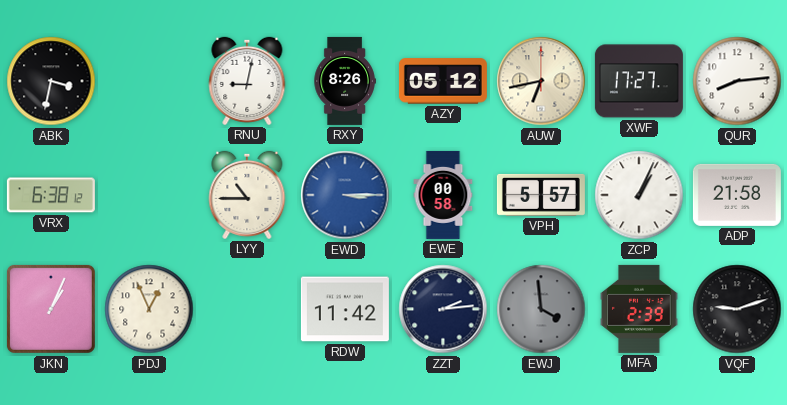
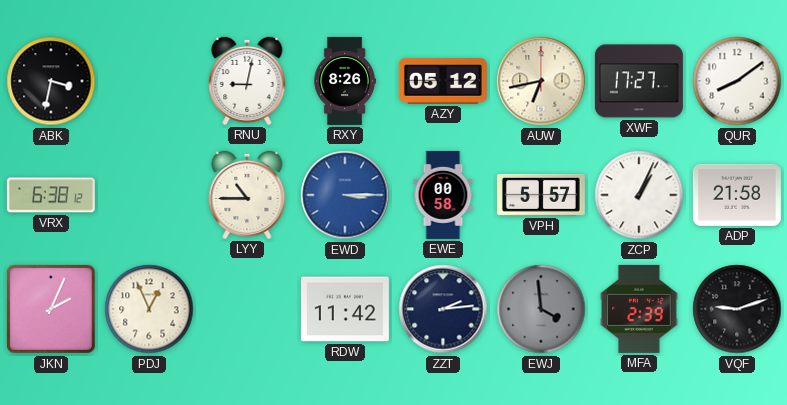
QUR: 8:14 -> 8:09 (737, 81)
JKN: 1:04 -> 2:04 (51, 309)
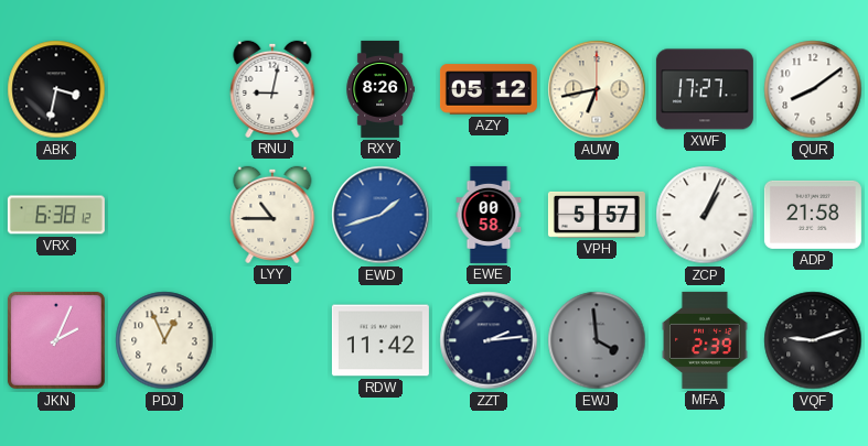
EWD: 3:15 -> 1:42 (381, 215)
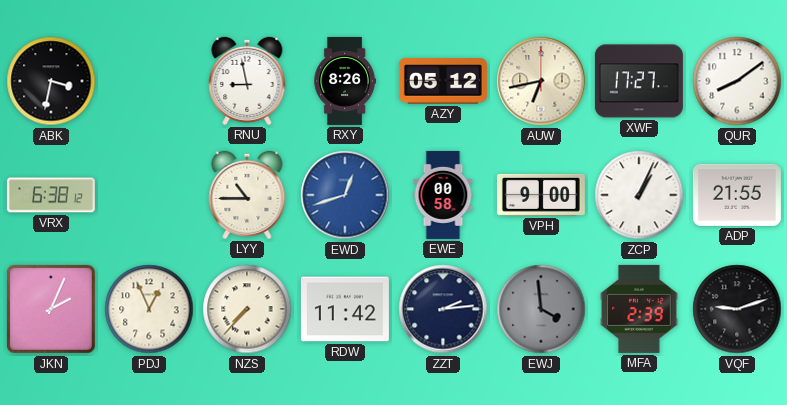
RNU: 9:02 -> 8:58 (247, 81)
EWD: 1:42 -> 12:42 (345, 195)
VPH: 5:57 -> 9:00 (541, 195)
ADP: 21:58 -> 21:55 (737, 195)
NZS: none -> 7:37 (247, 309)
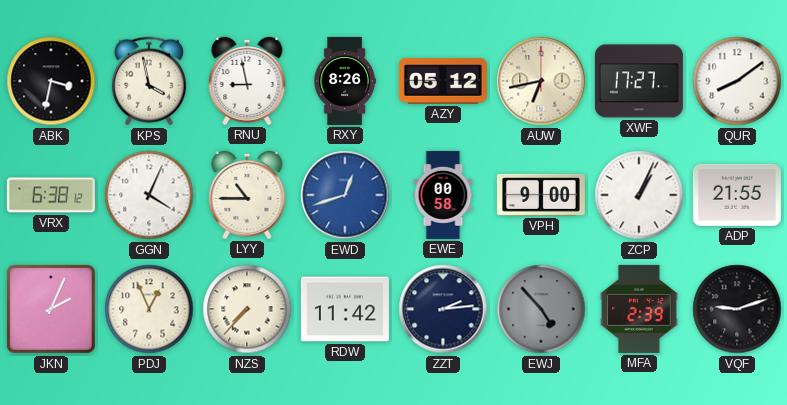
KPS: none -> 3:58 (149, 81)
GGN: none -> 4:04 (149, 195)
EWJ: 3:59 -> 4:53 (541, 309)
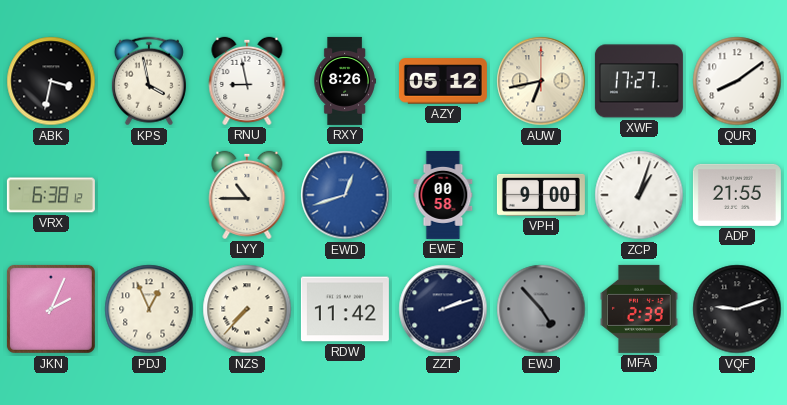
GGN: 4:04 -> none (149, 195)
ZCP: 1:04 -> 1:03 (639, 195)
ZZT: 2:14 -> 2:12 (443, 309)
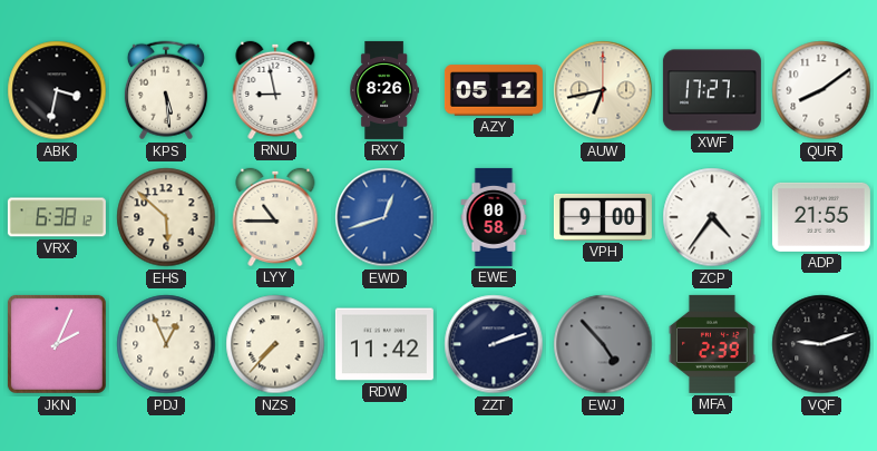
KPS: 3:58 -> 5:29 (166, 90)
EHS: none -> 5:52 (166, 217)
ZCP: 1:03 -> 4:36 (712, 217)
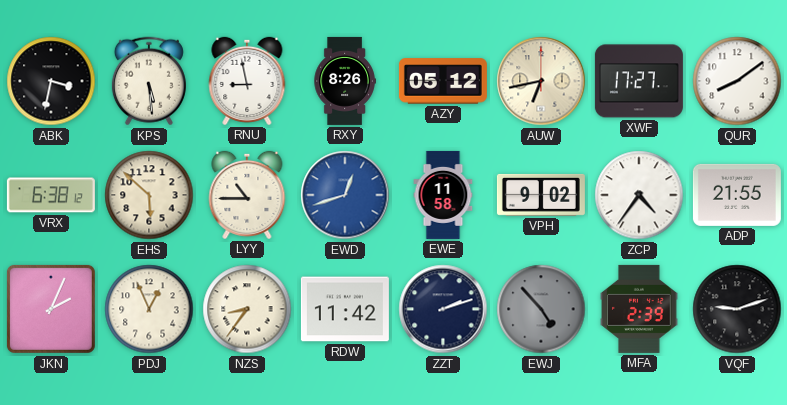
EWE: 00:58 -> 11:58 (443, 195)
VPH: 9:00 -> 9:02 (541, 195)
NZS: 7:37 -> 8:36 (247, 309)
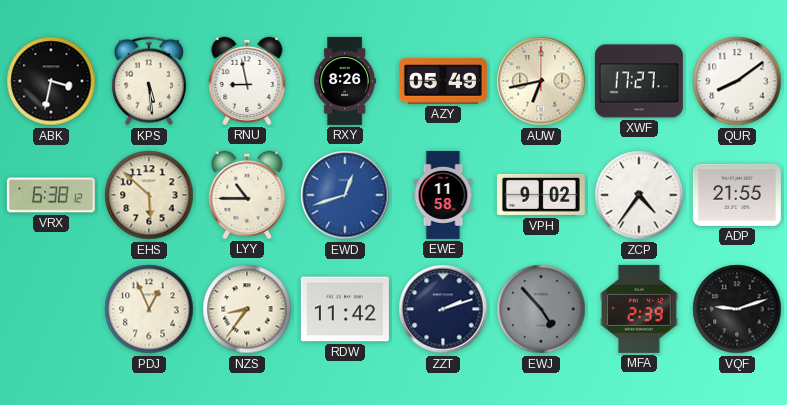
AZY: 05:12 -> 05:49 (443, 81)
JKN: 2:04 -> none (51, 309)
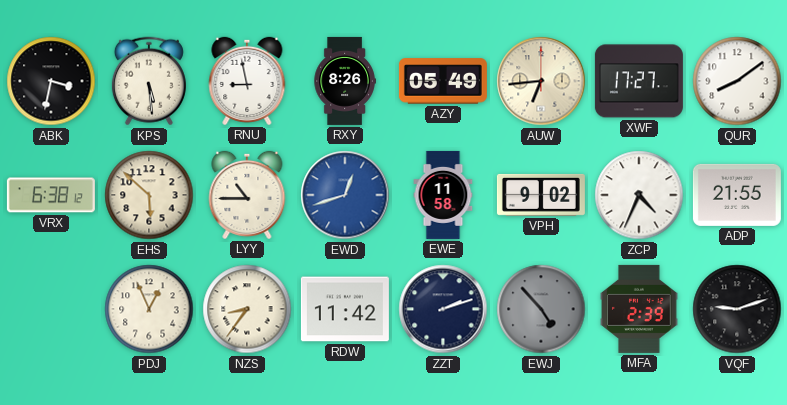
AUW: 6:43 -> 6:44 (541, 81)
ZCP: 4:36 -> 4:34 (639, 195)
